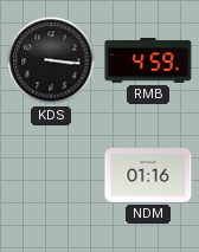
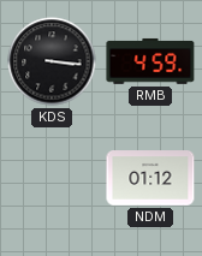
NDM: 01:16 -> 01:12 (150, 178)
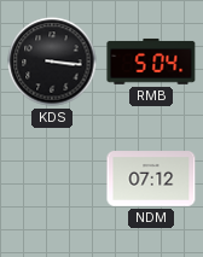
RMB: 4:59 -> 5:04 (151, 62)
NDM: 01:12 -> 07:12 (151, 179)
